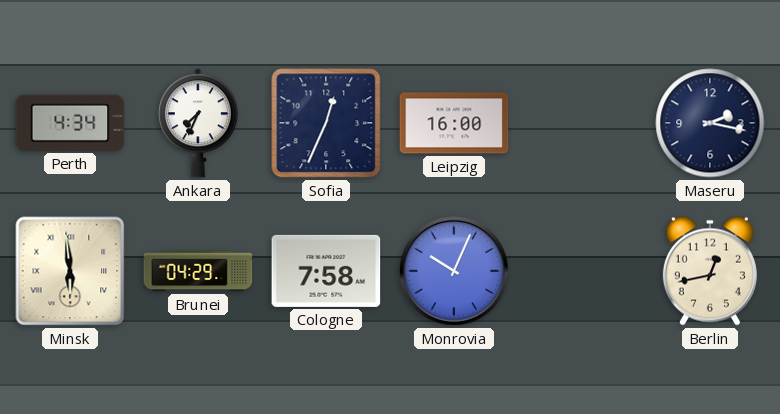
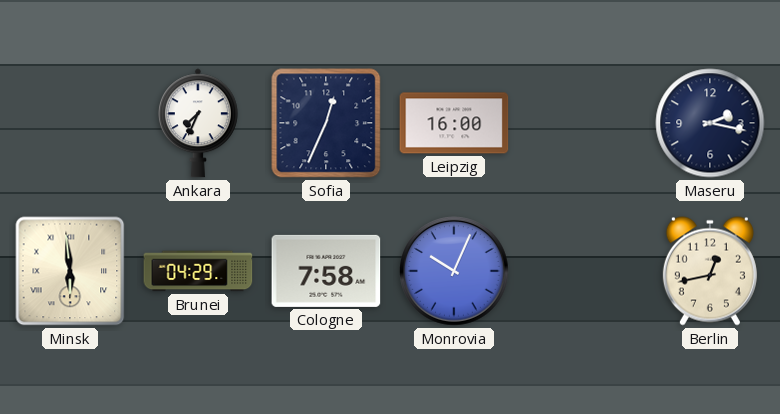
Perth: 4:34 -> none (70, 123)
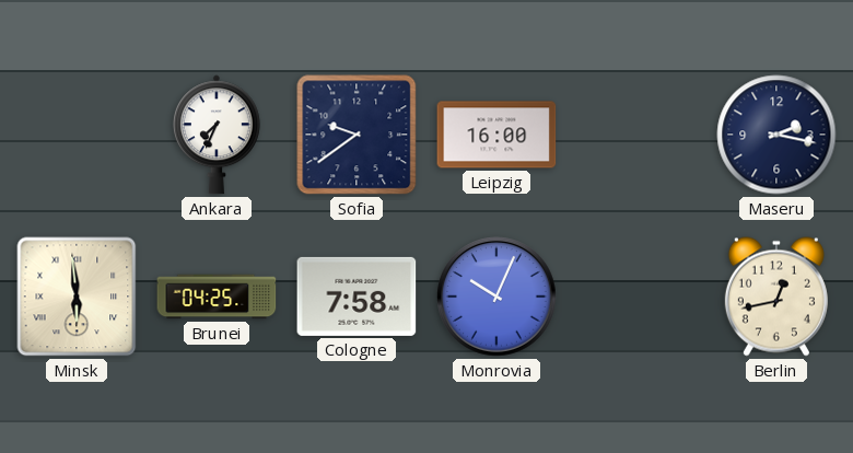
Sofia: 12:34 -> 9:39 (357, 135)
Brunei: 04:29 -> 04:25 (217, 297)
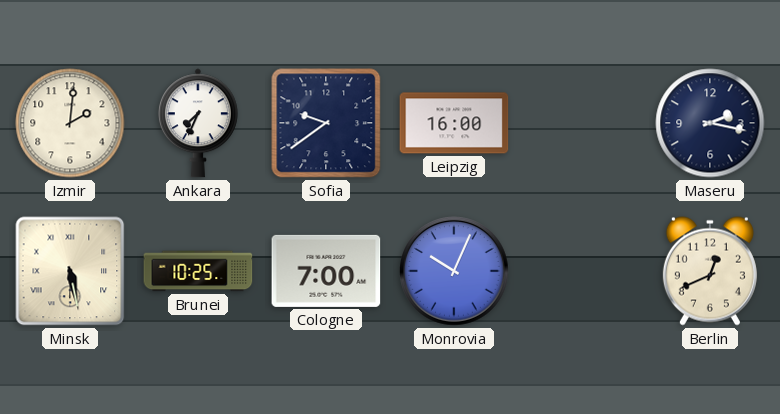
Izmir: none -> 2:01 (70, 123)
Minsk: 5:59 -> 5:28 (70, 271)
Brunei: 04:25 -> 10:25 (198, 271)
Cologne: 7:58 -> 7:00 (326, 271)
Berlin: 12:43 -> 12:41 (710, 271)
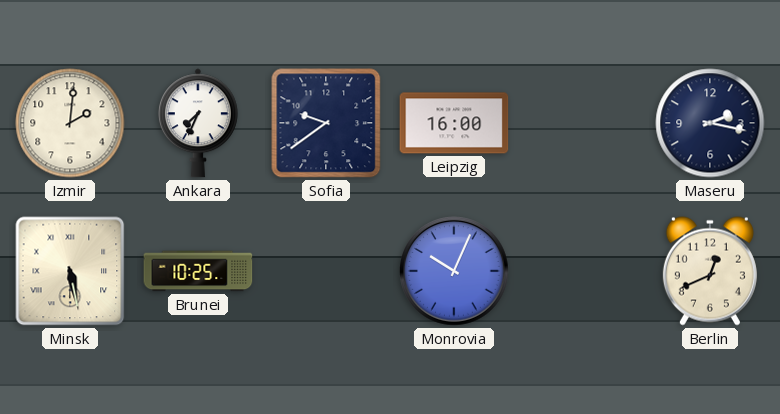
Cologne: 7:00 -> none (326, 271)
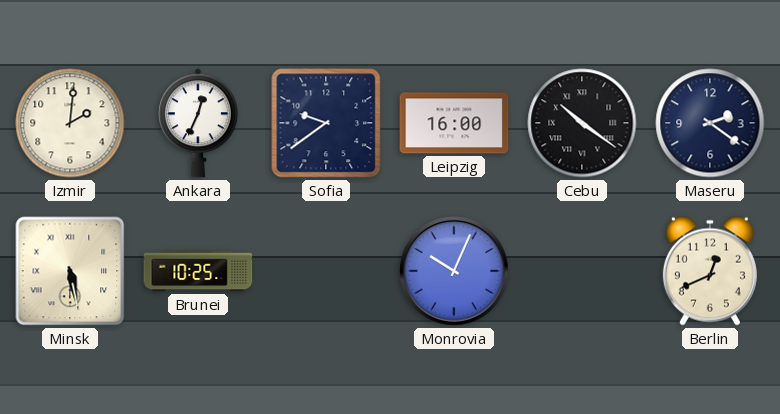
Ankara: 7:34 -> 12:34 (198, 123)
Cebu: none -> 10:21 (582, 123)
Maseru: 2:17 -> 2:21 (710, 123)
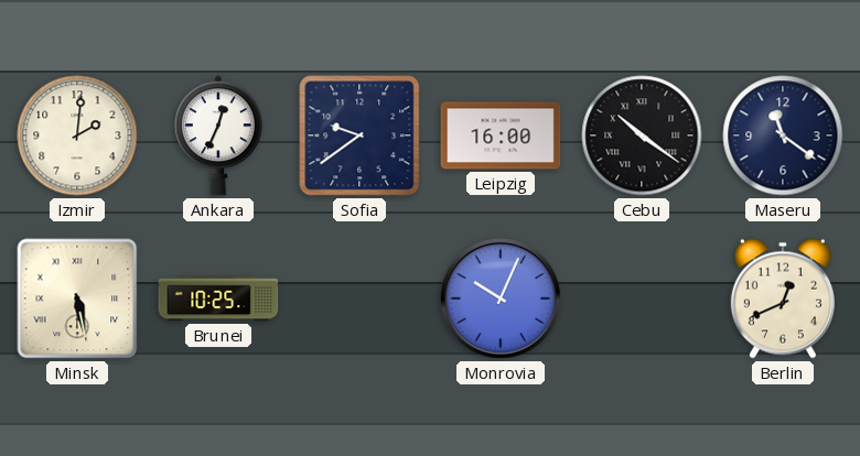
Maseru: 2:21 -> 11:21 (783, 135)
